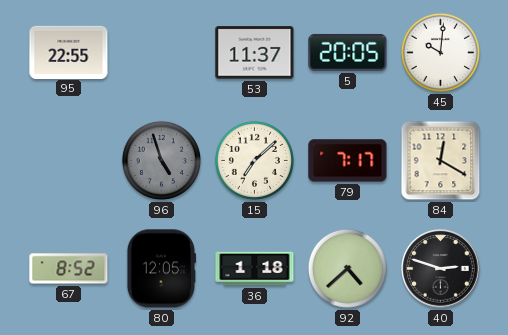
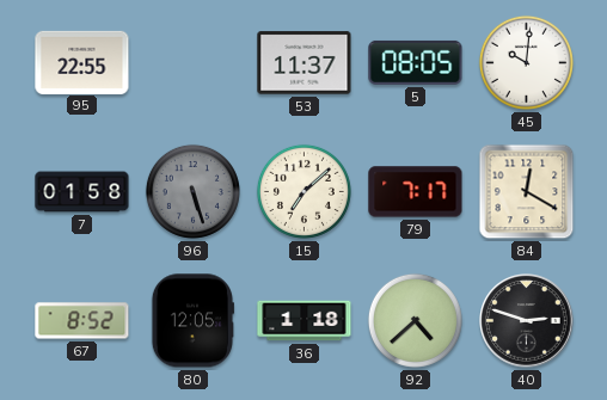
5: 20:05 -> 08:05 (416, 62)
7: none -> 01:58 (82, 192)
96: 4:57 -> 5:27 (192, 191)
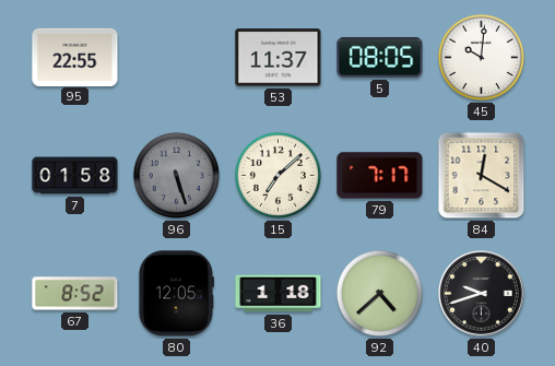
40: 2:48 -> 9:42 (482, 294)
